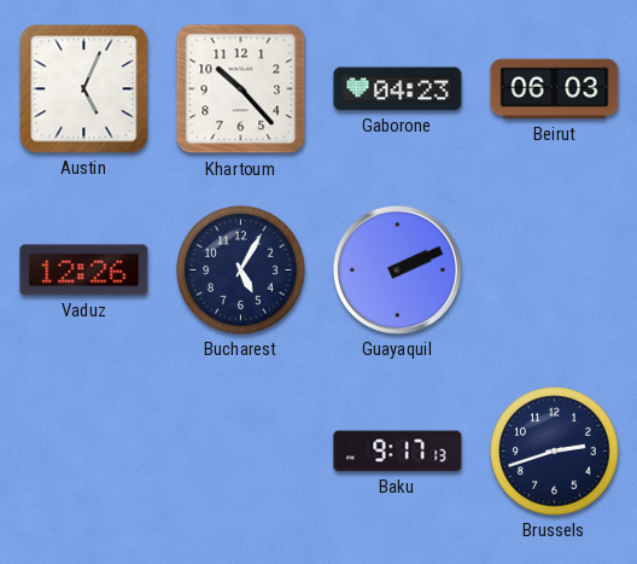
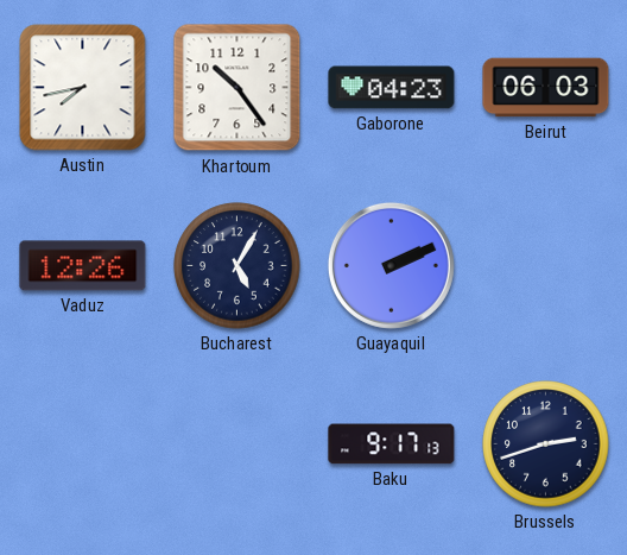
Austin: 5:04 -> 7:43 (83, 88)
Khartoum: 10:23 -> 10:24 (237, 88)
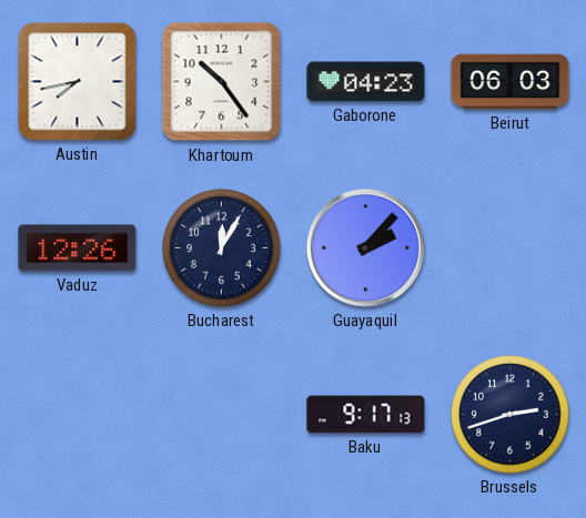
Bucharest: 5:05 -> 12:05 (222, 248)
Guayaquil: 2:11 -> 2:07 (365, 247)
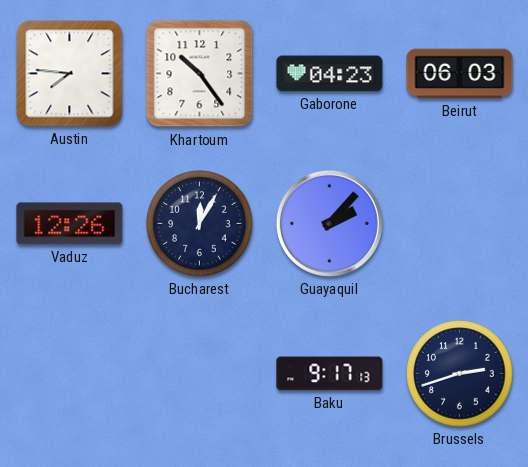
Austin: 7:43 -> 7:46 (70, 74)
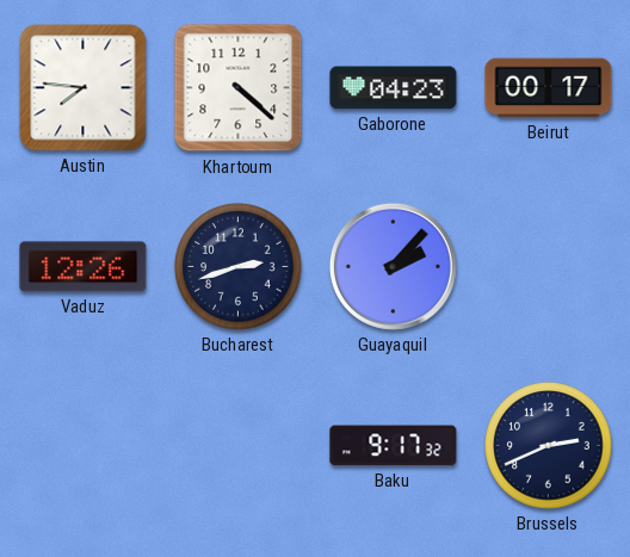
Khartoum: 10:24 -> 4:22 (239, 88)
Beirut: 06:03 -> 00:17 (549, 88)
Bucharest: 12:05 -> 2:42 (239, 267)
Baku: 9:17:13 -> 9:17:32 (394, 446)
Brussels: 2:42 -> 2:41 (549, 446)
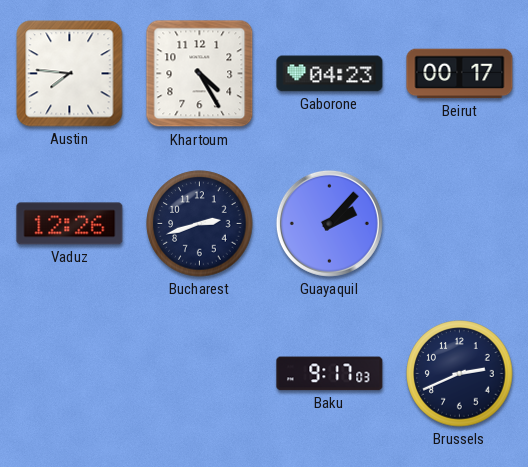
Khartoum: 4:22 -> 4:25 (200, 74)
Baku: 9:17:32 -> 9:17:03 (330, 374)
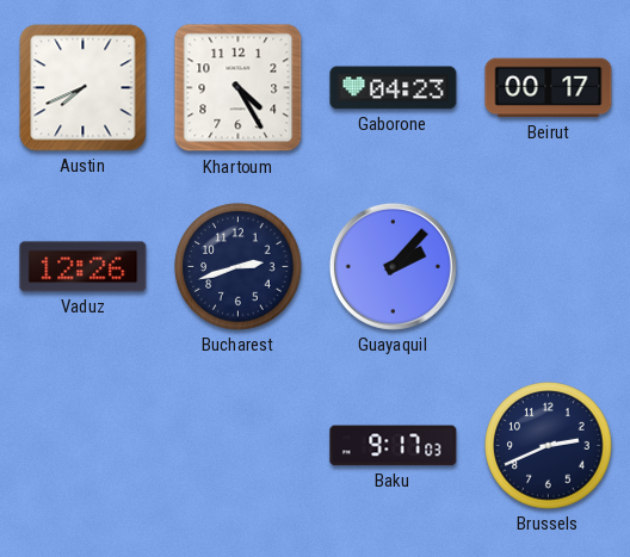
Austin: 7:46 -> 7:41 (84, 88)
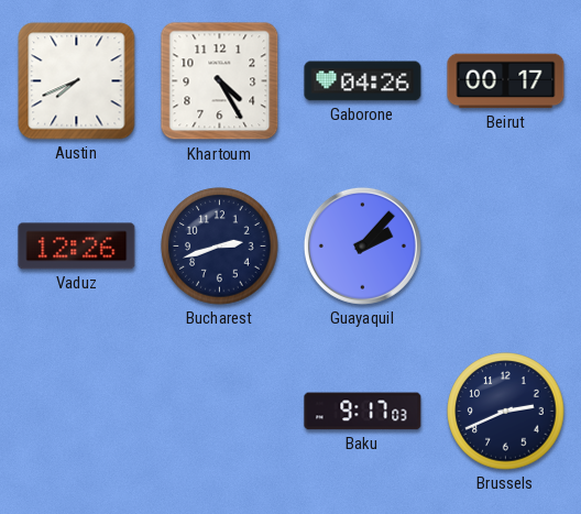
Gaborone: 04:23 -> 04:26 (363, 81)
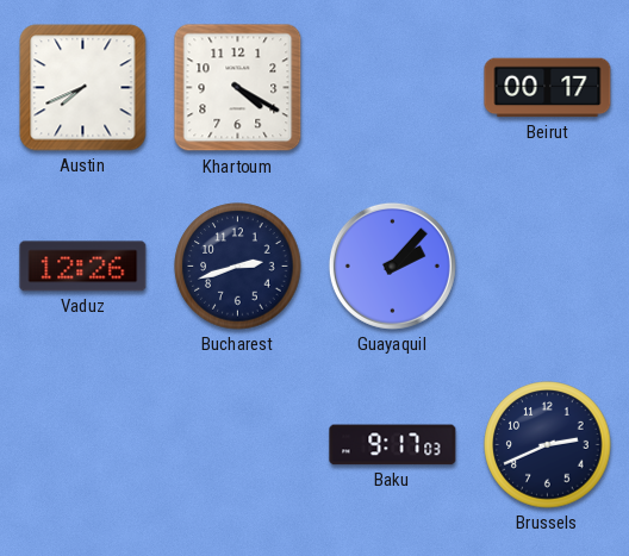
Khartoum: 4:25 -> 4:20 (238, 88)
Gaborone: 04:26 -> none (363, 81)
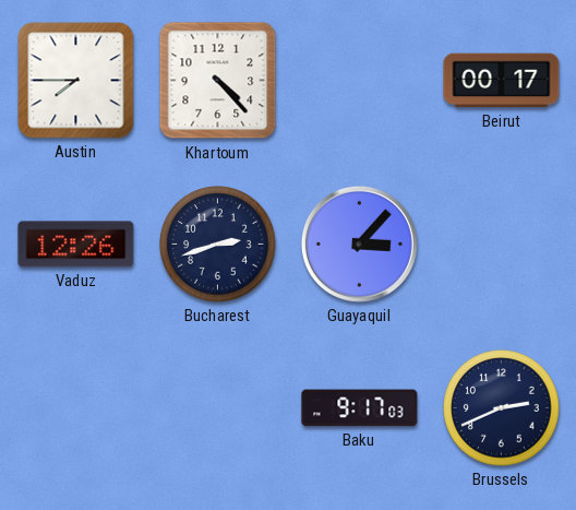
Austin: 7:41 -> 7:45 (76, 81)
Khartoum: 4:20 -> 4:23 (218, 81)
Guayaquil: 2:07 -> 3:07 (359, 244)
